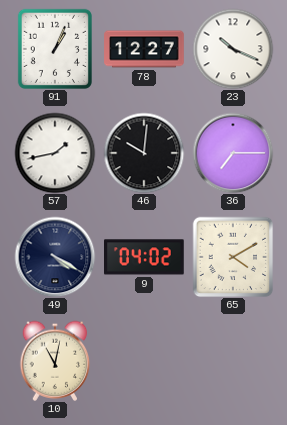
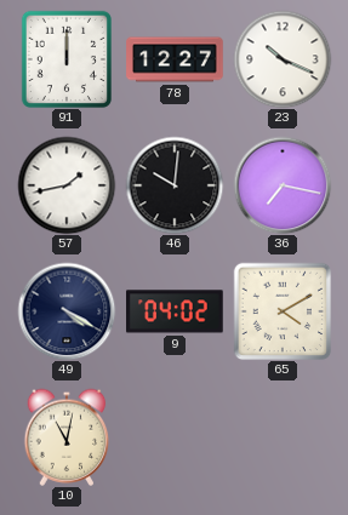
91: 1:04 -> 12:00 (67, 59)
36: 7:15 -> 7:17 (283, 185)
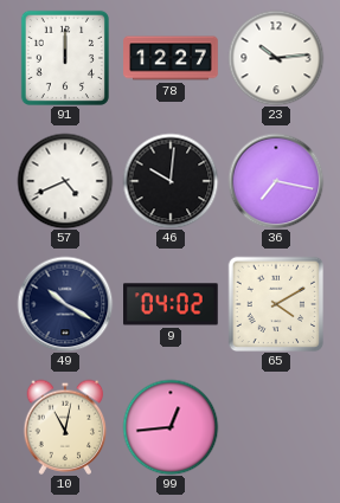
23: 10:19 -> 10:14 (276, 58)
57: 1:43 -> 4:41 (65, 181)
49: 4:20 -> 10:20 (65, 304)
99: none -> 12:44 (171, 427)
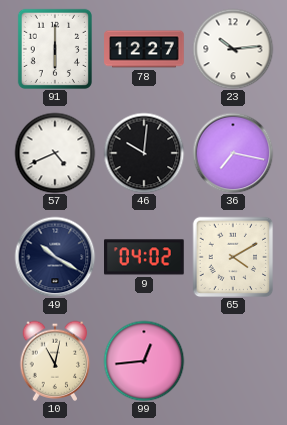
91: 12:00 -> 6:00 (55, 49)
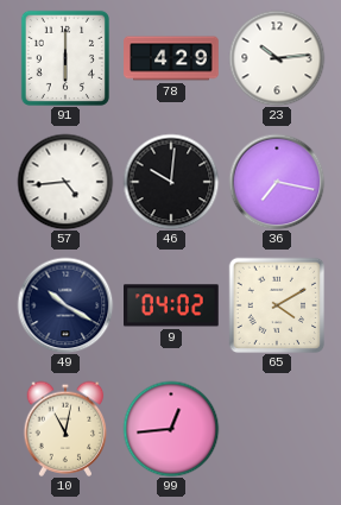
78: 12:27 -> 4:29 (171, 58)
57: 4:41 -> 4:44 (65, 182)
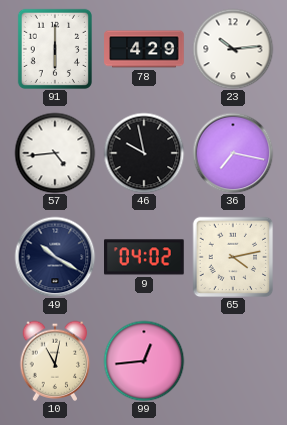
46: 10:01 -> 9:58 (144, 153)
65: 4:10 -> 4:13 (233, 257)
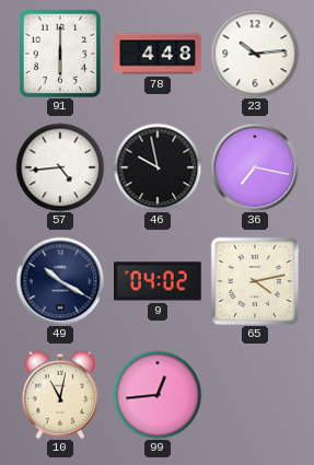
78: 4:29 -> 4:48 (158, 54)
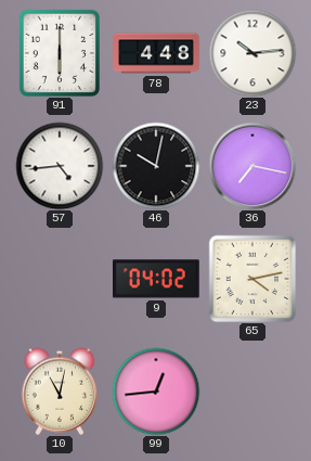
46: 9:58 -> 10:02 (156, 166)
49: 10:20 -> none (60, 281)
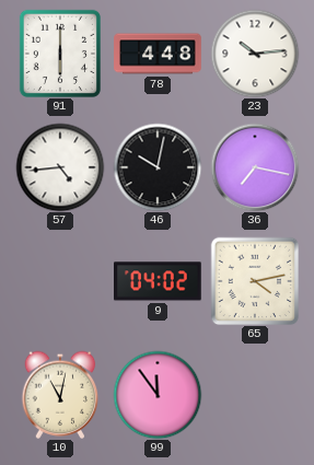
99: 12:44 -> 11:54 (158, 395)
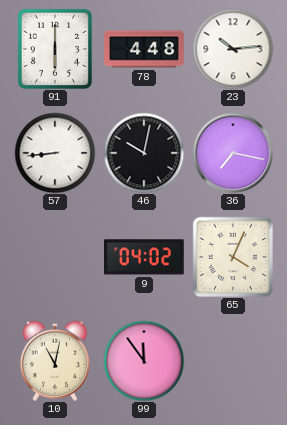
57: 4:44 -> 8:44 (55, 153)
65: 4:13 -> 4:04 (233, 257)
